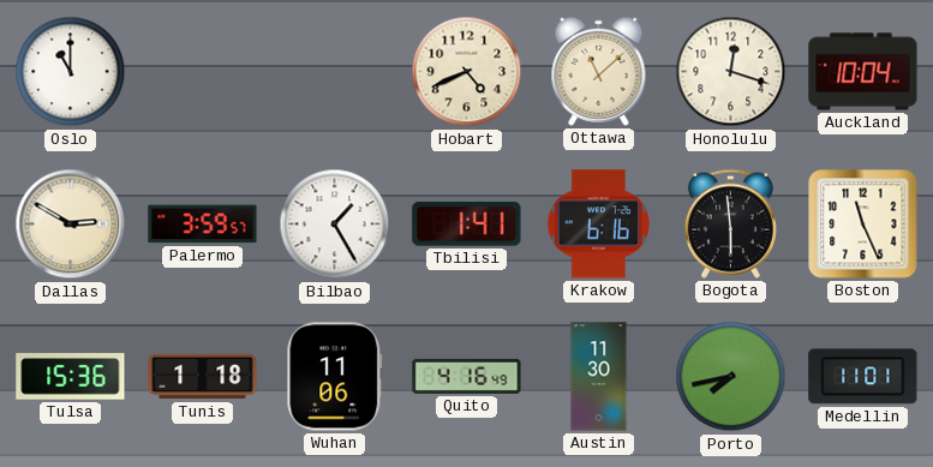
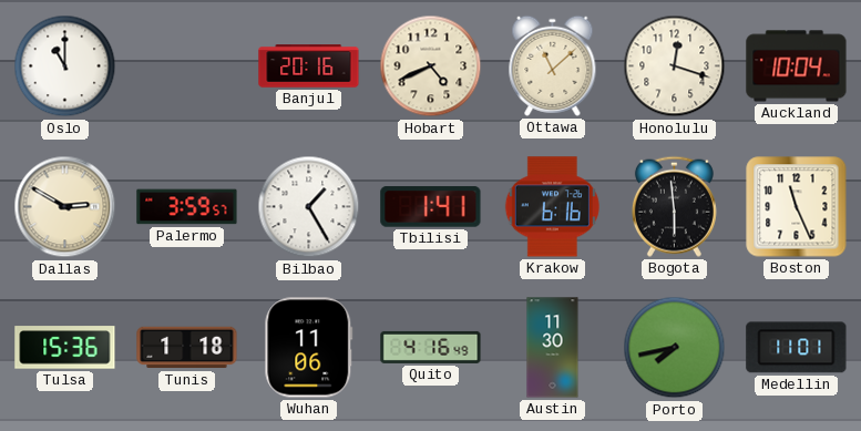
Banjul: none -> 20:16 (309, 66)
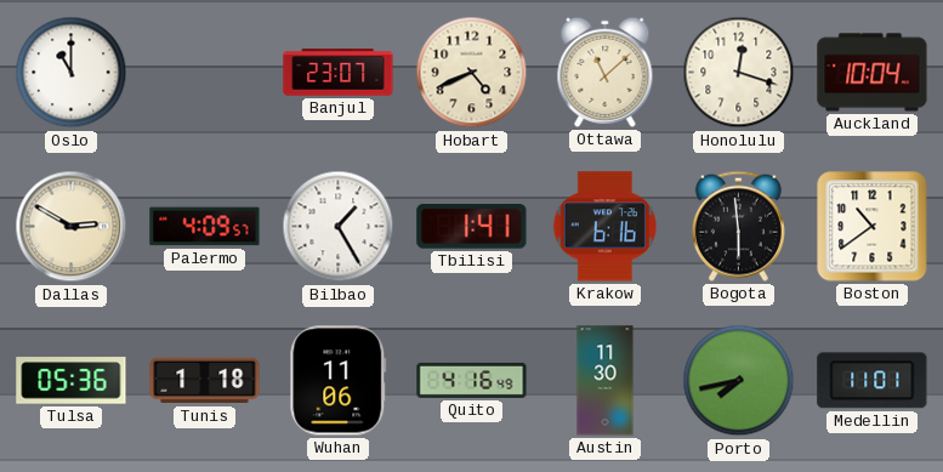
Banjul: 20:16 -> 23:07 (339, 73)
Palermo: 3:59 -> 4:09 (205, 227)
Boston: 11:26 -> 10:39 (873, 227)
Tulsa: 15:36 -> 05:36 (72, 381)
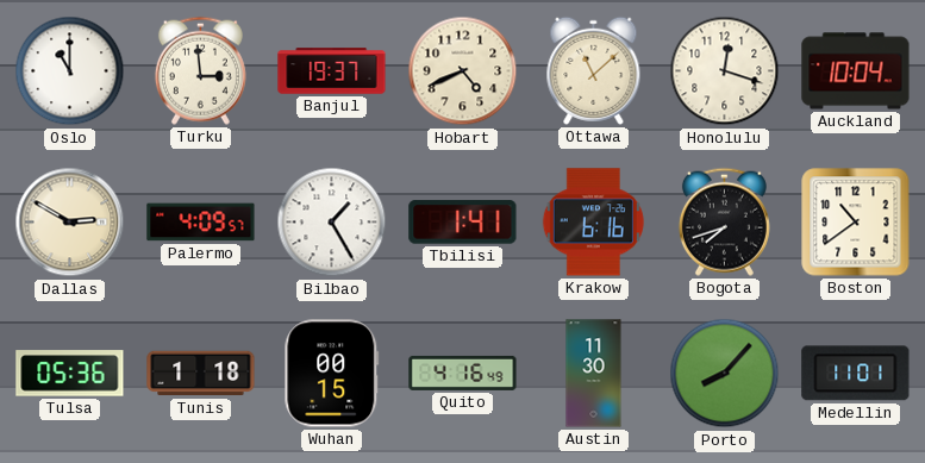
Turku: none -> 2:59 (200, 70)
Banjul: 23:07 -> 19:37 (332, 71)
Bogota: 5:59 -> 7:42 (724, 221)
Wuhan: 11:06 -> 00:15 (332, 374)
Porto: 7:43 -> 8:07 (725, 374)
